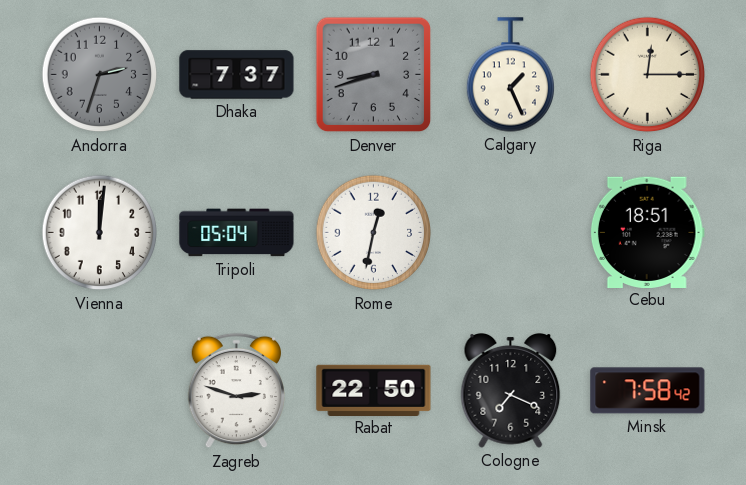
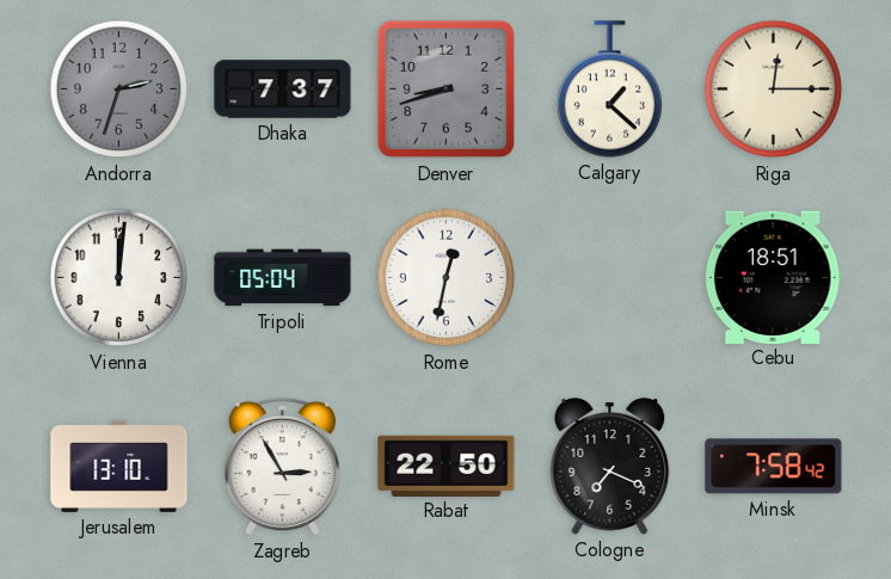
Calgary: 1:26 -> 1:22 (609, 90)
Jerusalem: none -> 13:10 (119, 466)
Zagreb: 2:48 -> 2:55 (282, 467)
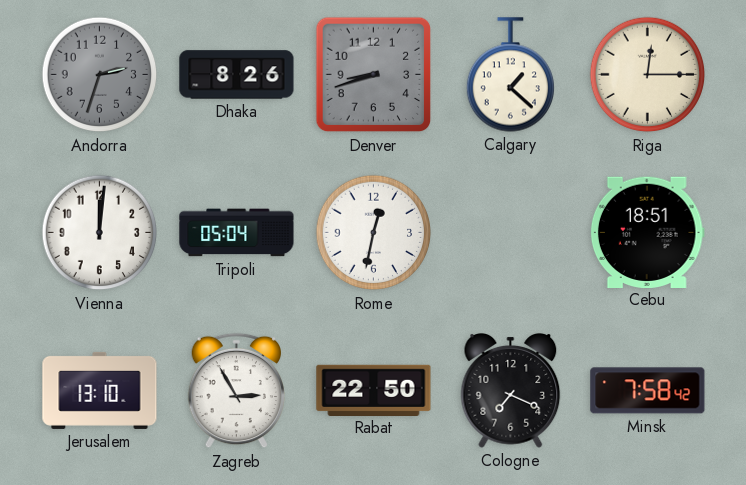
Dhaka: 7:37 -> 8:26 (237, 75)
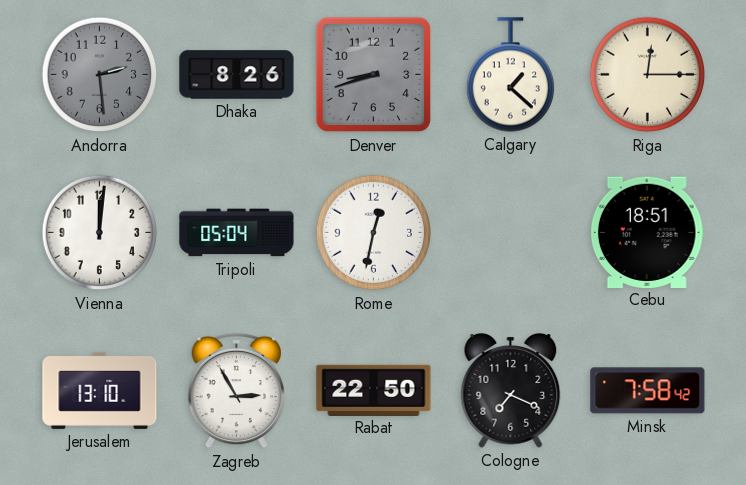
Andorra: 2:33 -> 2:29 (100, 75)
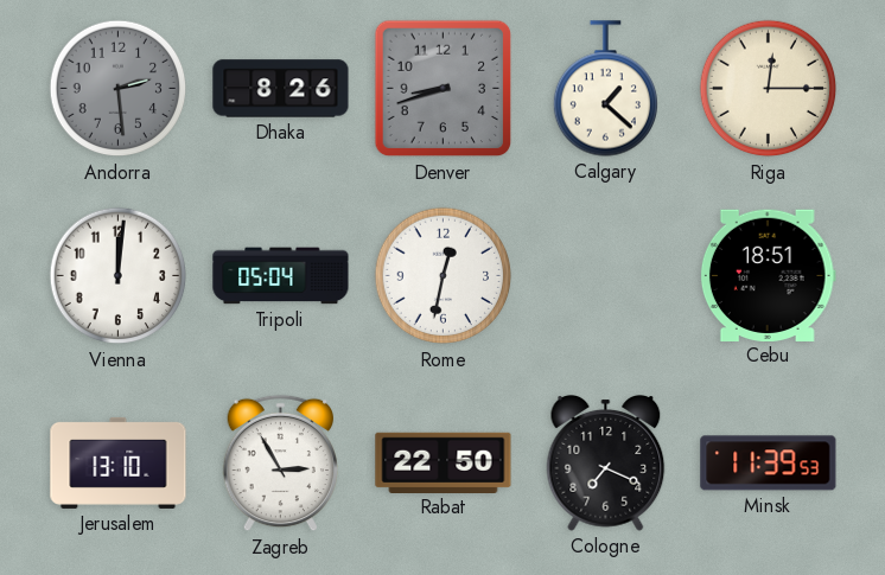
Minsk: 7:58 -> 11:39 (769, 464)
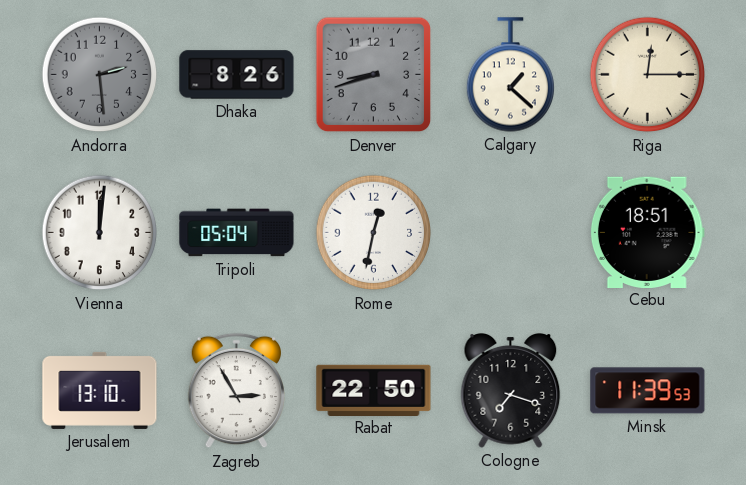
Cologne: 7:19 -> 7:18 (511, 391)
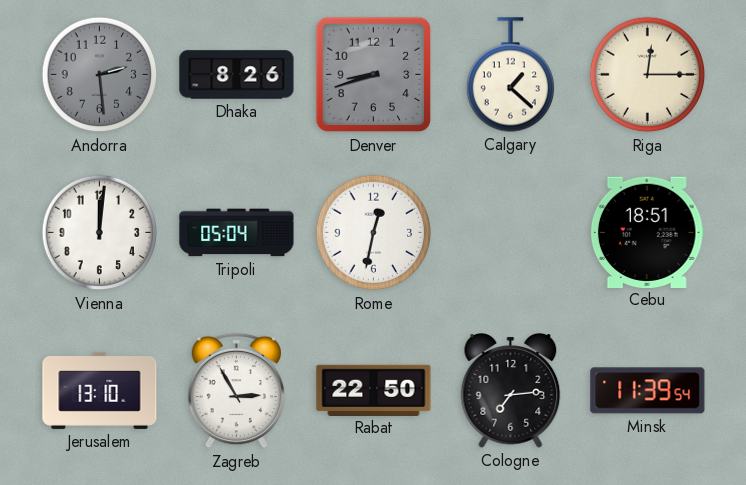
Cologne: 7:18 -> 7:14 (511, 391)
Minsk: 11:39:53 -> 11:39:54 (648, 391)
